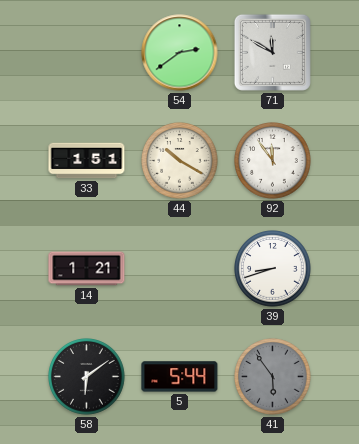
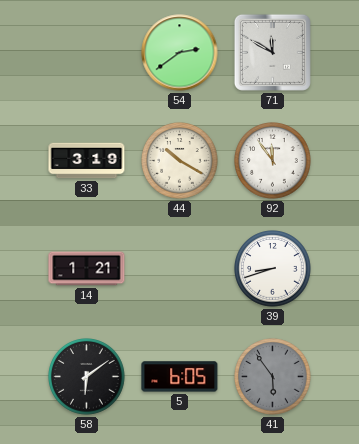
33: 1:51 -> 3:19 (87, 161)
5: 5:44 -> 6:05 (180, 377)
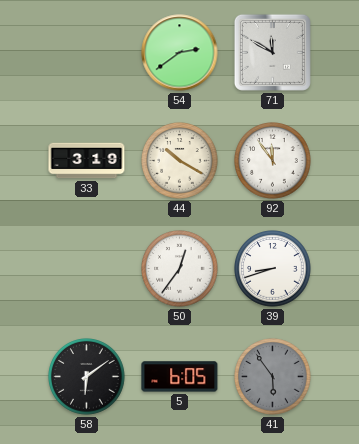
14: 1:21 -> none (87, 269)
50: none -> 12:36 (180, 269)
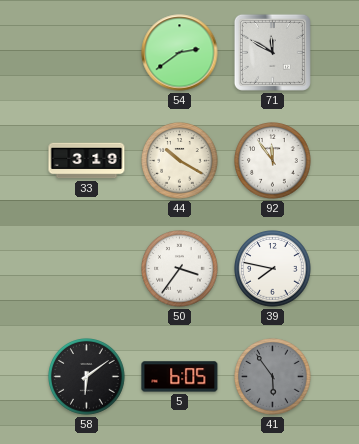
50: 12:36 -> 3:36 (180, 269)
39: 8:42 -> 7:47 (273, 269)
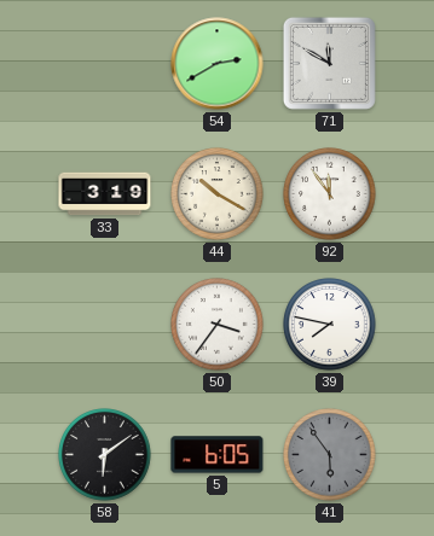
54: 2:39 -> 2:40 (218, 64)
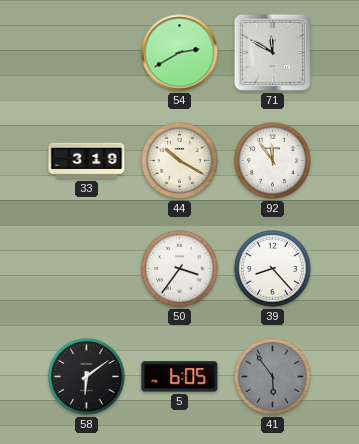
39: 7:47 -> 8:23 (273, 269)
